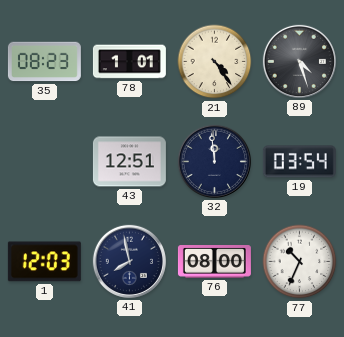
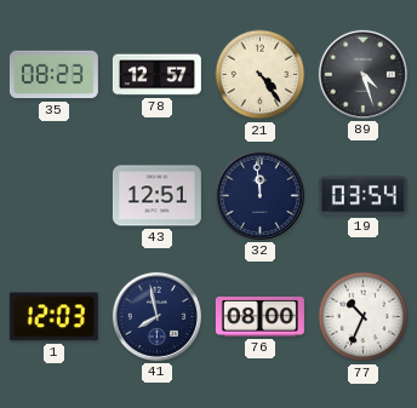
78: 1:01 -> 12:57 (156, 75)
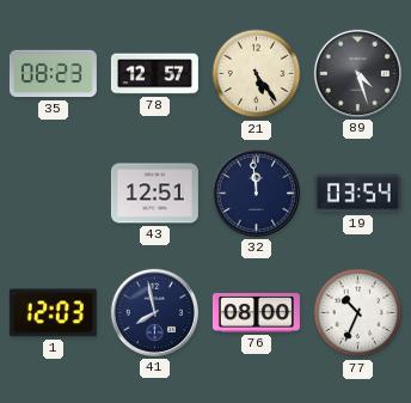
21: 4:24 -> 5:24 (257, 74)
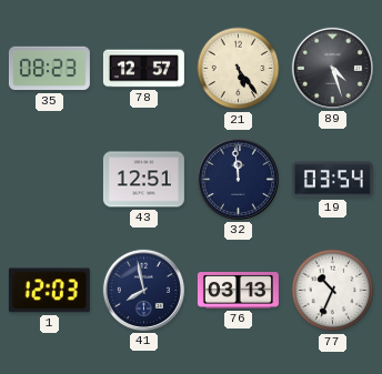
76: 08:00 -> 03:13 (238, 291)
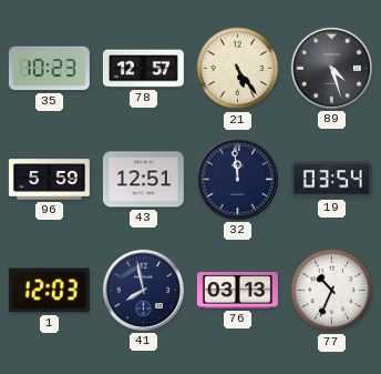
35: 08:23 -> 10:23 (49, 69)
96: none -> 5:59 (49, 180)
